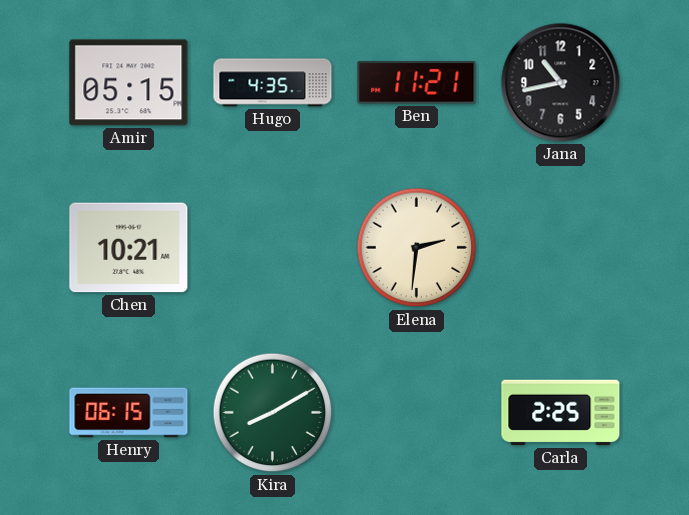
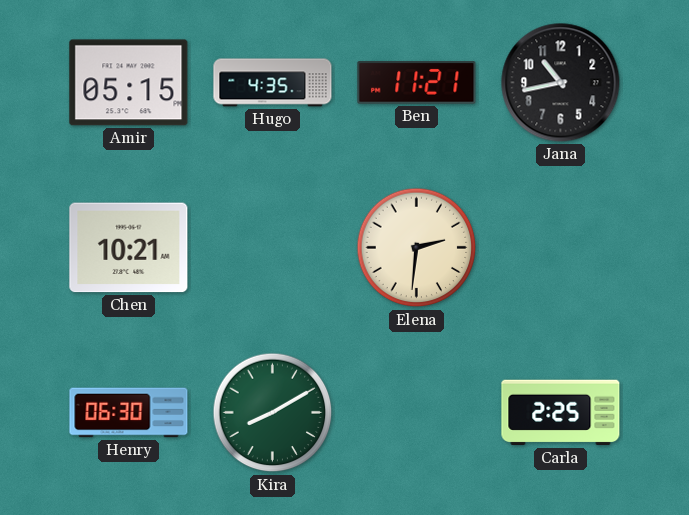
Henry: 06:15 -> 06:30 (129, 413)
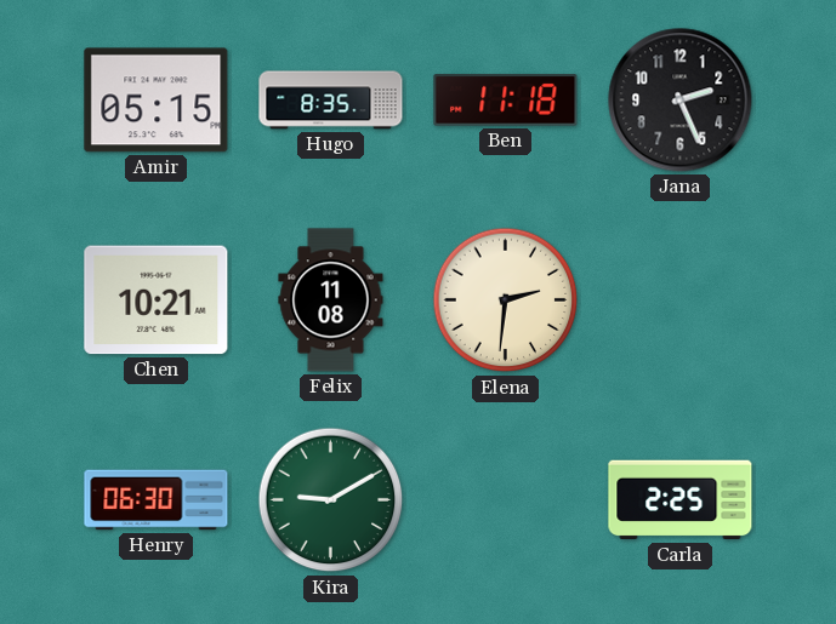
Hugo: 4:35 -> 8:35 (331, 101)
Ben: 11:21 -> 11:18 (506, 101)
Jana: 10:43 -> 2:26 (681, 101)
Felix: none -> 11:08 (331, 300)
Kira: 8:10 -> 9:10 (331, 500)
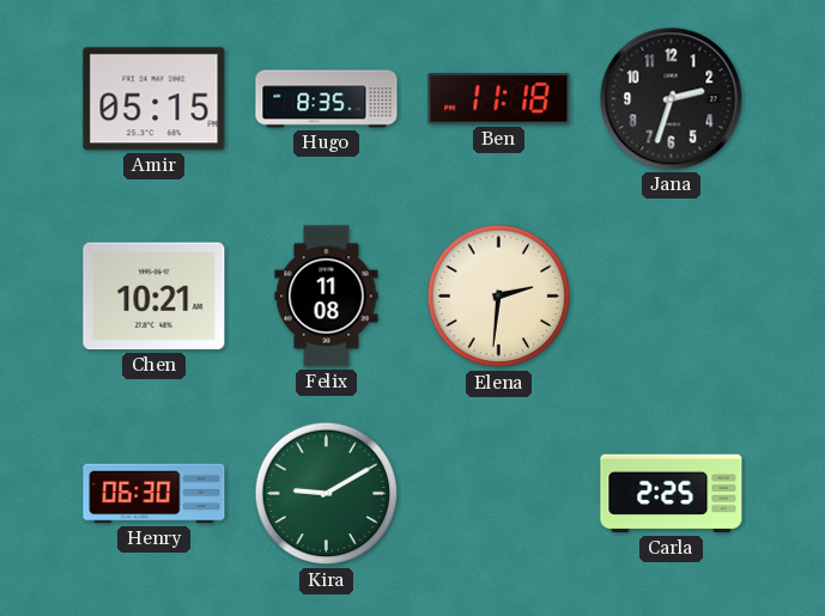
Jana: 2:26 -> 2:33 (672, 99)
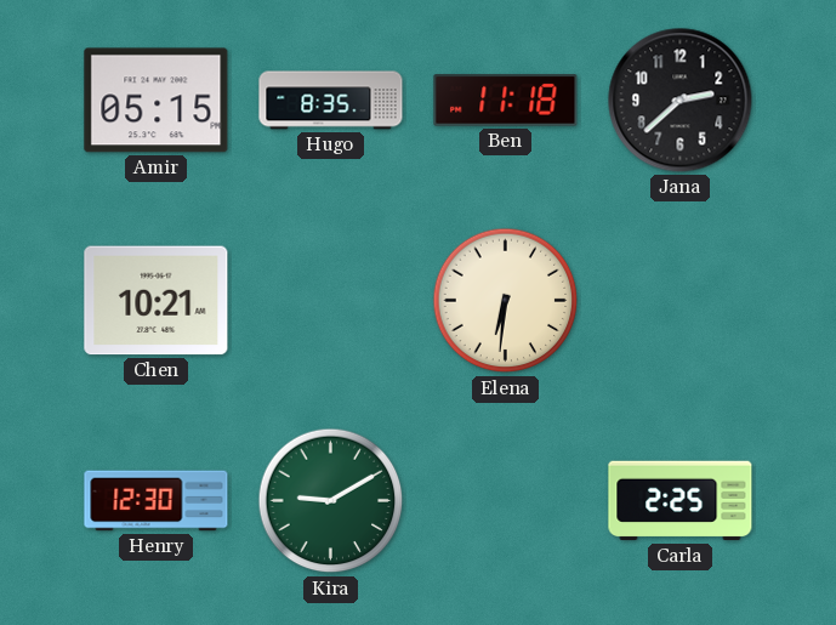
Jana: 2:33 -> 2:38 (681, 101)
Felix: 11:08 -> none (327, 297)
Elena: 2:31 -> 6:31 (506, 301)
Henry: 06:30 -> 12:30 (157, 501)
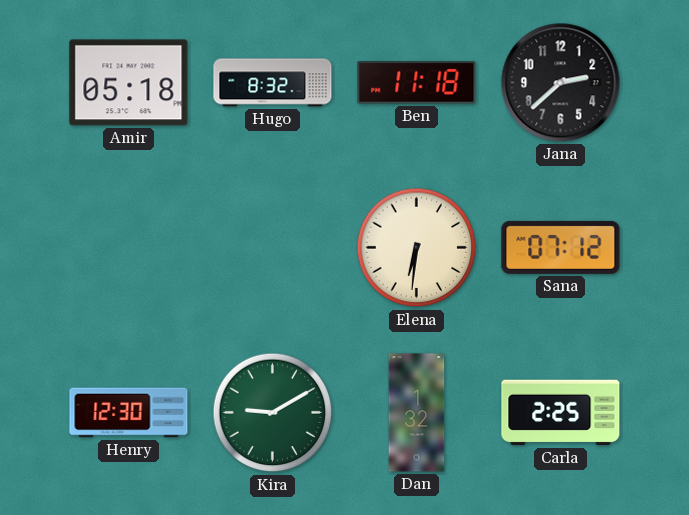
Amir: 05:15 -> 05:18 (129, 83)
Hugo: 8:35 -> 8:32 (273, 83)
Chen: 10:21 -> none (157, 301)
Sana: none -> 07:12 (561, 247)
Dan: none -> 1:32 (417, 413)
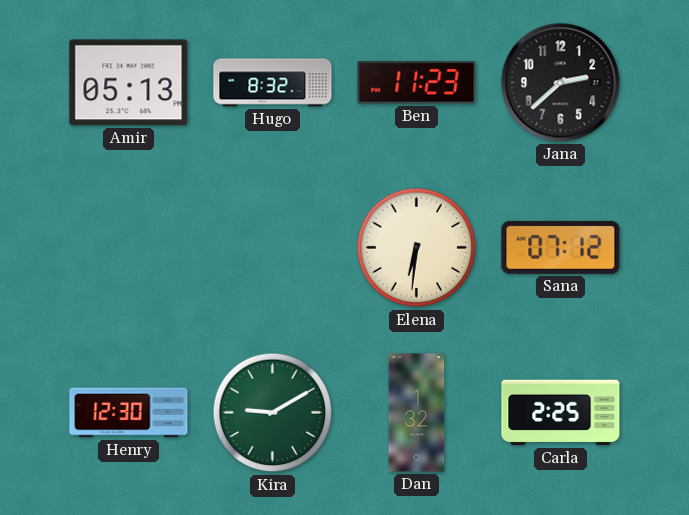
Amir: 05:18 -> 05:13 (129, 83)
Ben: 11:18 -> 11:23 (417, 83)
